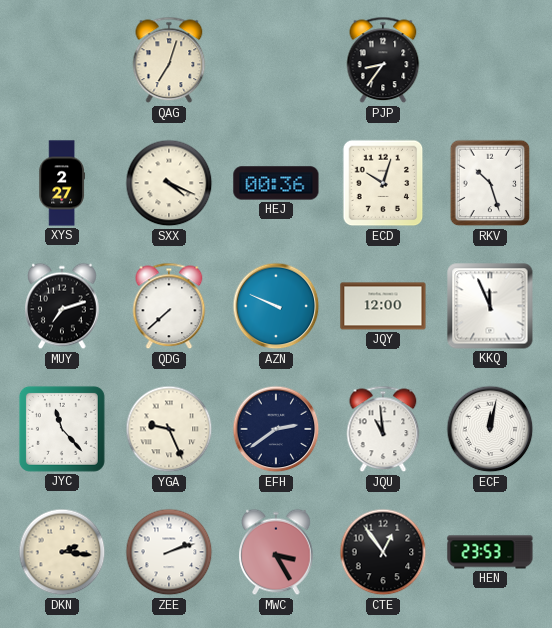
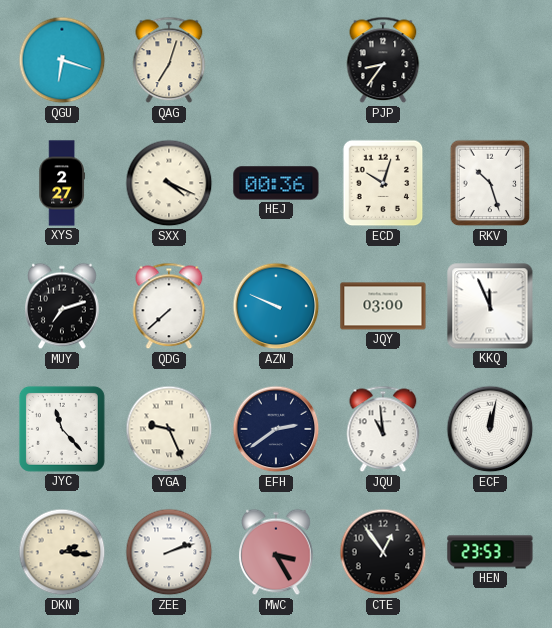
QGU: none -> 6:18 (62, 60)
JQY: 12:00 -> 03:00 (383, 306)
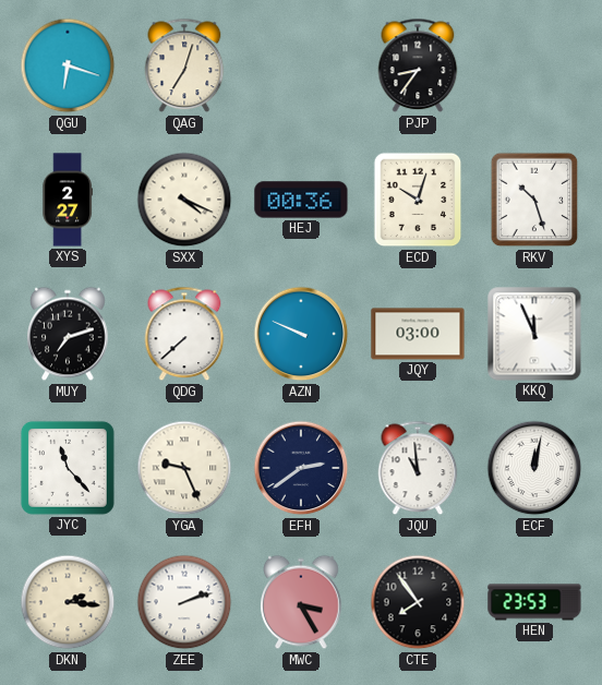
CTE: 12:54 -> 7:54 (418, 602)
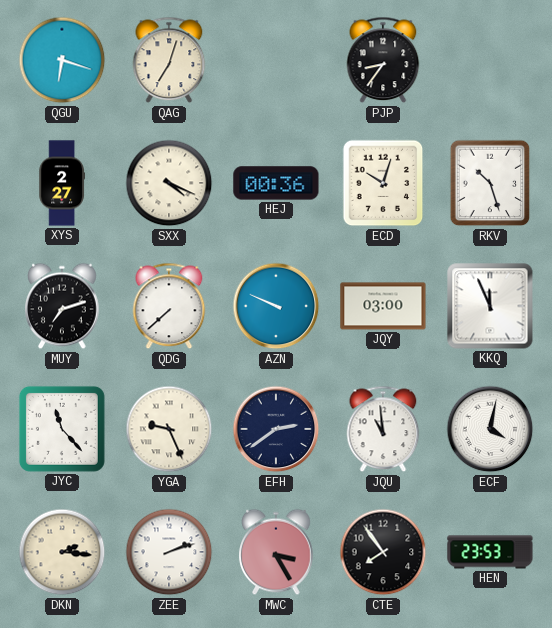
ECF: 12:02 -> 4:02 (490, 429)
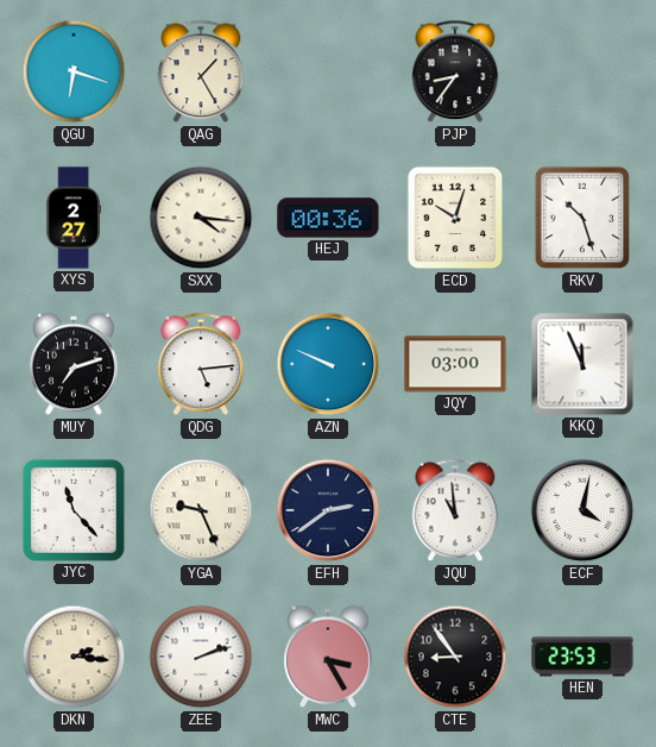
QAG: 7:03 -> 1:25 (201, 71)
SXX: 4:19 -> 4:16 (201, 218)
QDG: 7:38 -> 5:14 (201, 364)
CTE: 7:54 -> 8:54 (455, 657)
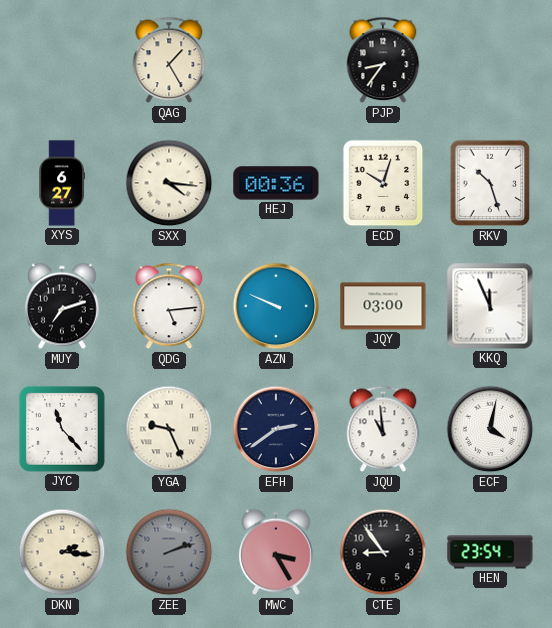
QGU: 6:18 -> none (74, 71)
XYS: 2:27 -> 6:27 (61, 183)
ZEE dial: white -> grey (169, 552)
HEN: 23:53 -> 23:54 (490, 552)
